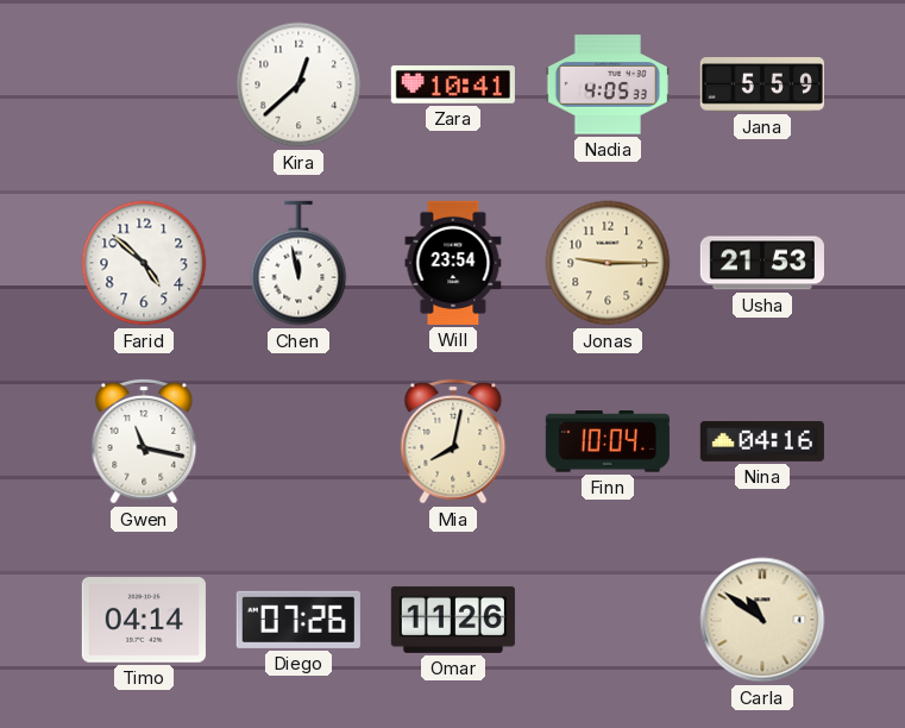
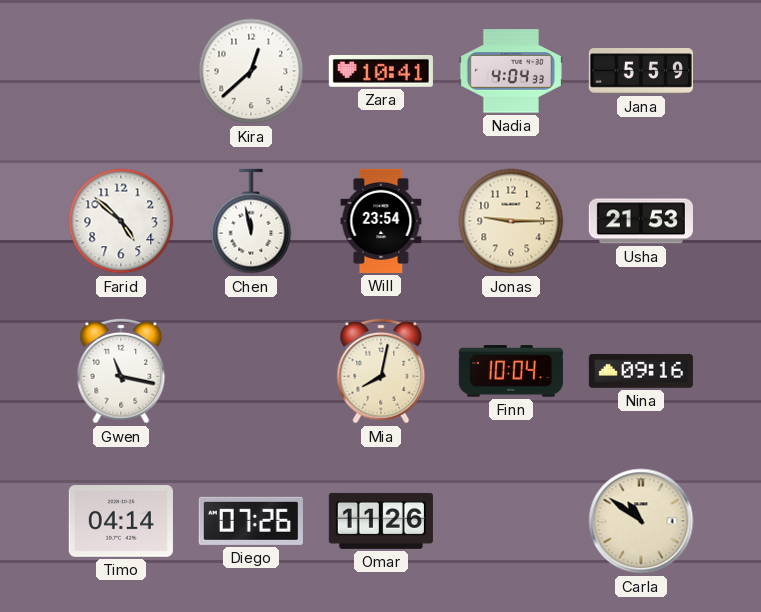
Nadia: 4:05 -> 4:04 (511, 71)
Nina: 04:16 -> 09:16 (641, 371)
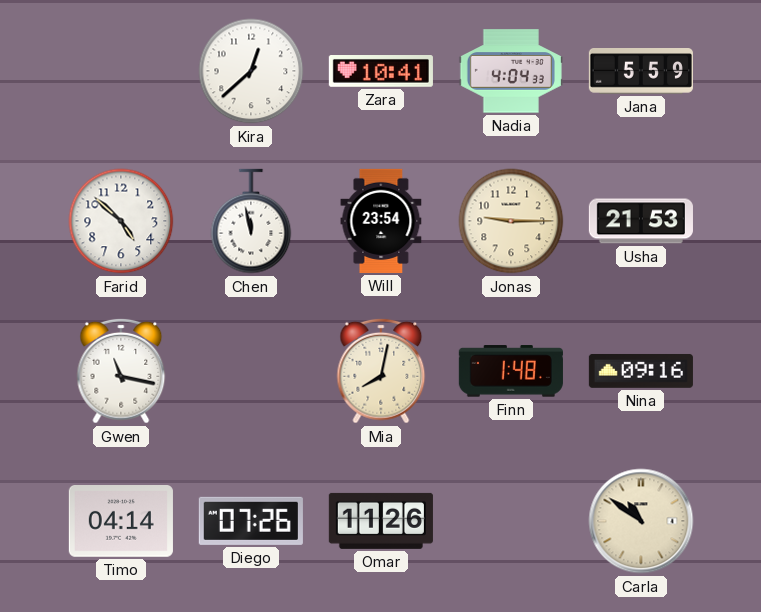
Finn: 10:04 -> 1:48 (511, 371)
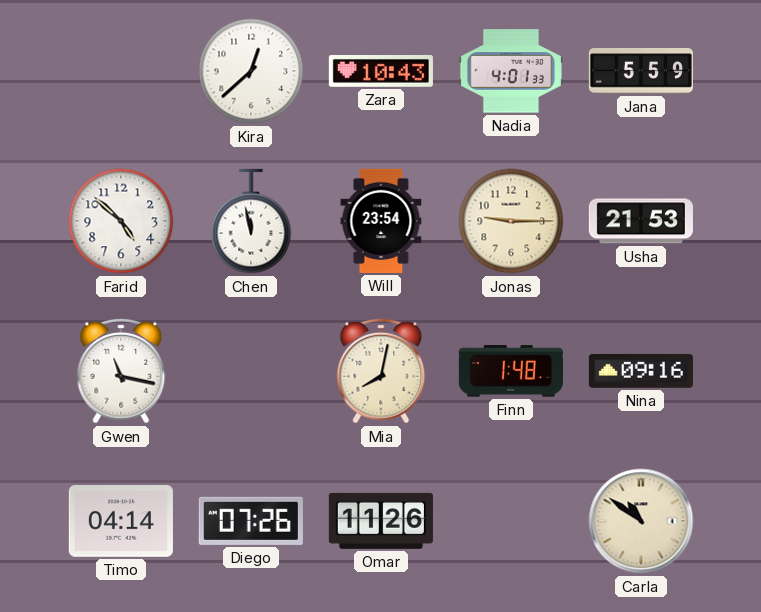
Zara: 10:41 -> 10:43 (381, 72)
Nadia: 4:04 -> 4:01 (511, 71)
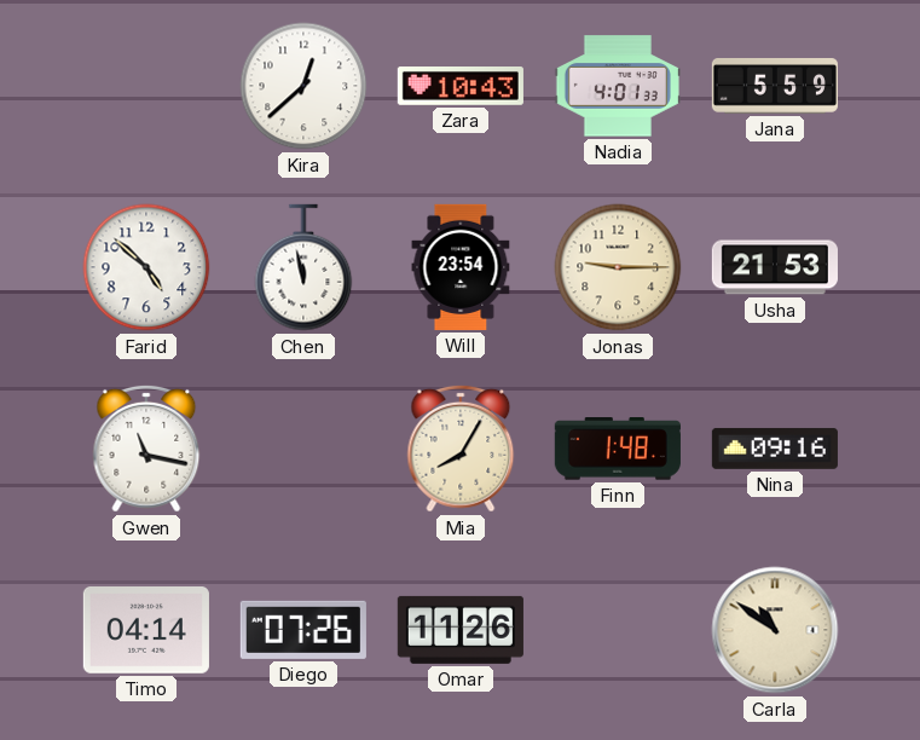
Mia: 8:02 -> 8:05 (461, 449)
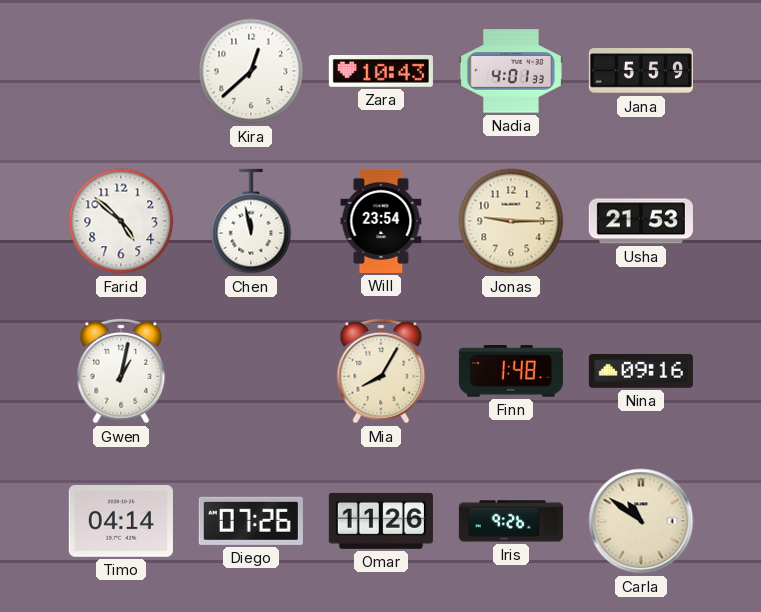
Gwen: 11:17 -> 1:02 (121, 371)
Iris: none -> 9:26 (511, 521)
